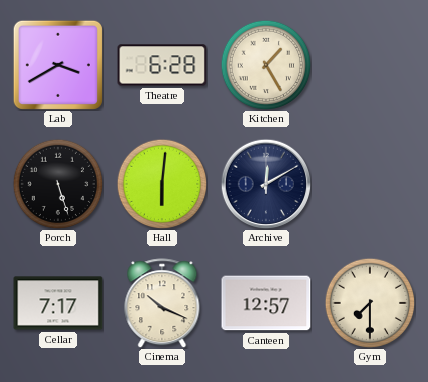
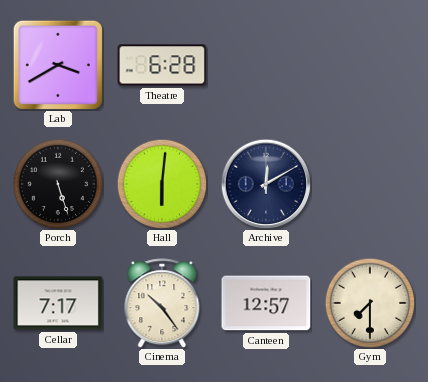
Kitchen: 1:25 -> none (266, 65)
Cinema: 10:19 -> 10:24 (162, 303)
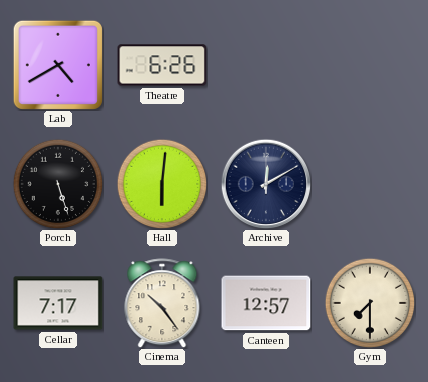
Lab: 3:40 -> 4:40 (58, 65)
Theatre: 6:28 -> 6:26 (162, 65)
